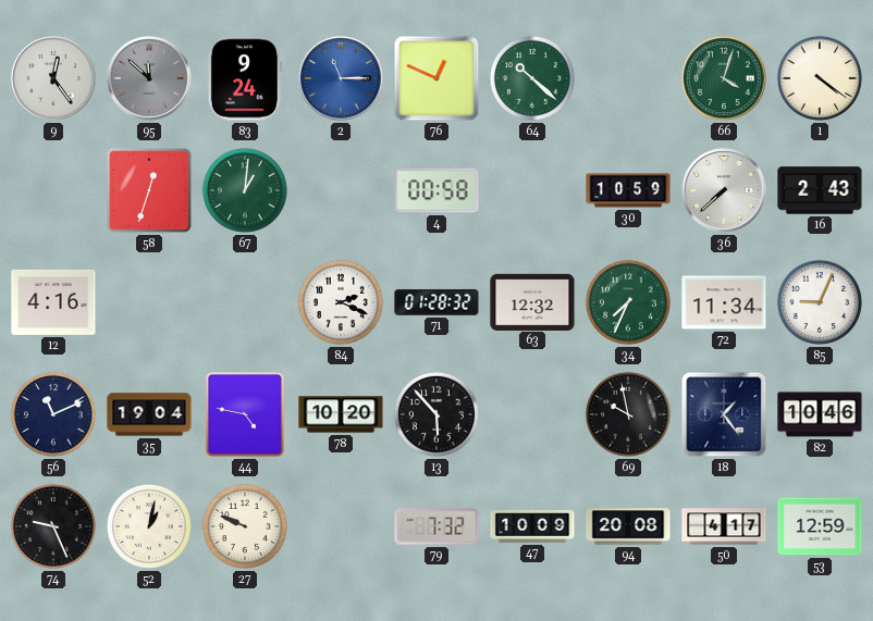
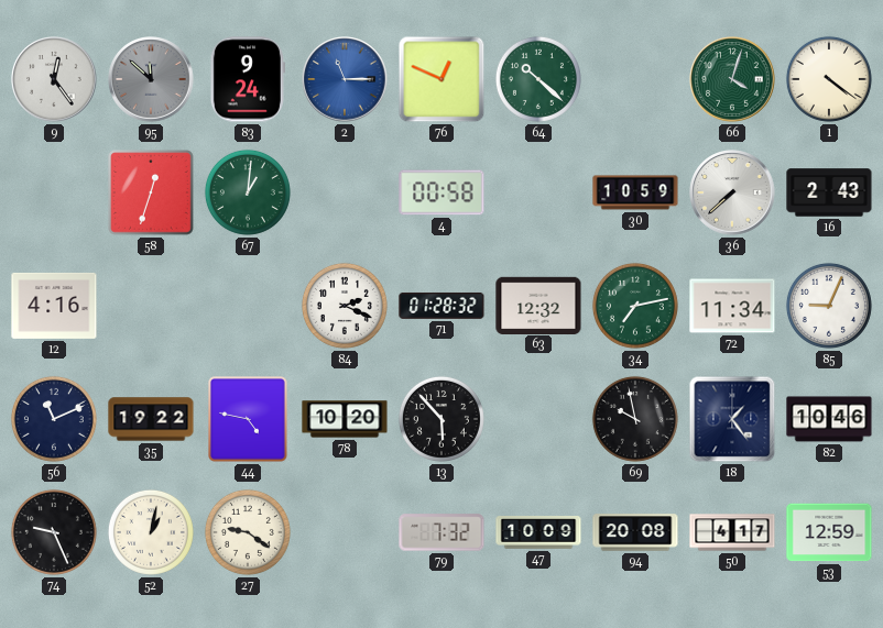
34: 7:34 -> 7:13 (635, 306)
35: 19:04 -> 19:22 (151, 419)
27: 9:49 -> 9:21 (248, 532)
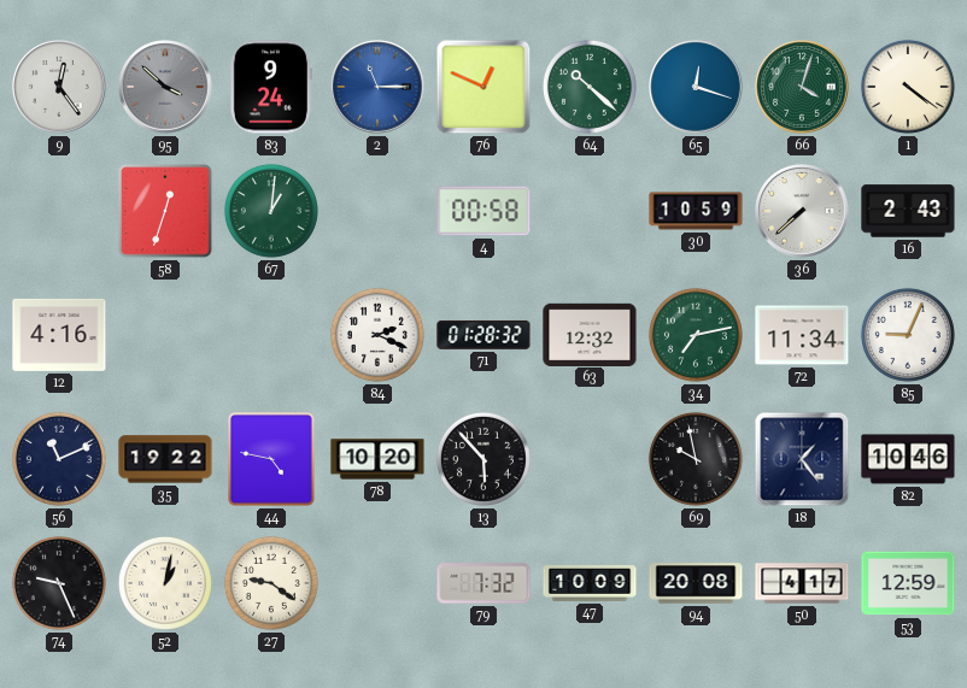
95: 11:52 -> 3:52 (165, 87)
65: none -> 12:18 (696, 87)
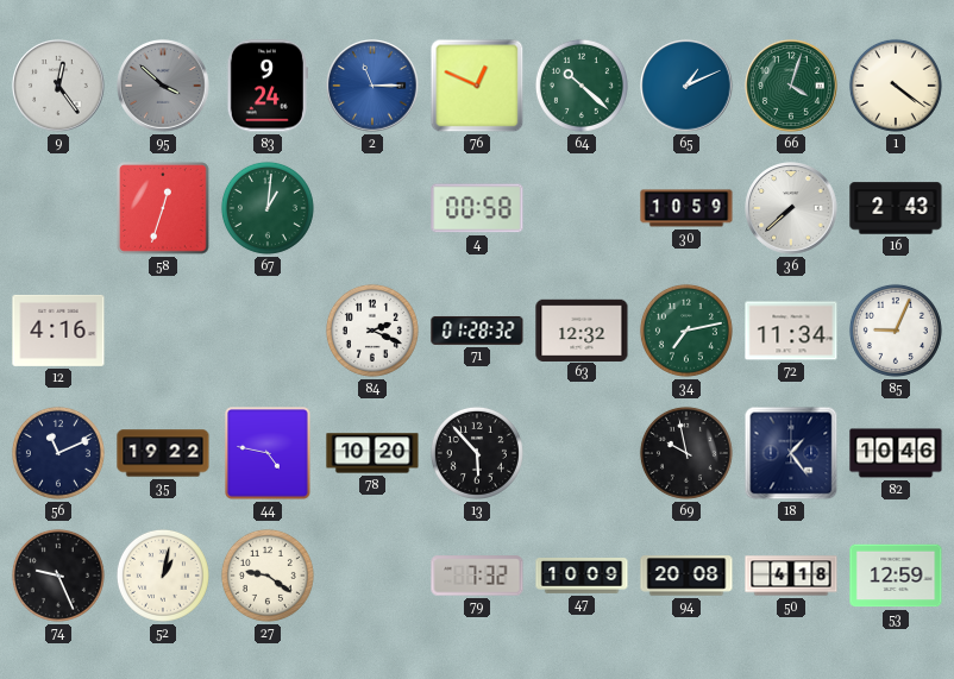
65: 12:18 -> 1:11 (686, 86)
50: 4:17 -> 4:18 (791, 576)
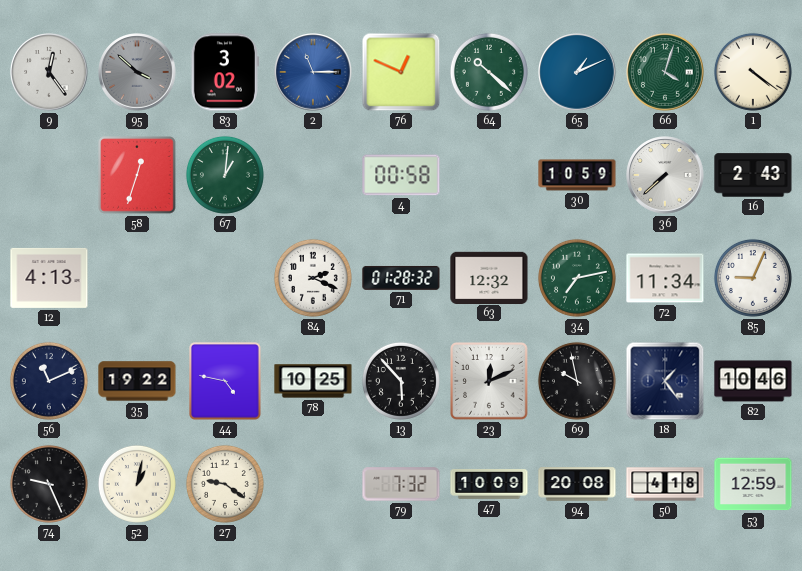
83: 9:24 -> 3:02 (225, 72)
12: 4:16 -> 4:13 (49, 278)
78: 10:20 -> 10:25 (313, 381)
23: none -> 12:11 (489, 381)
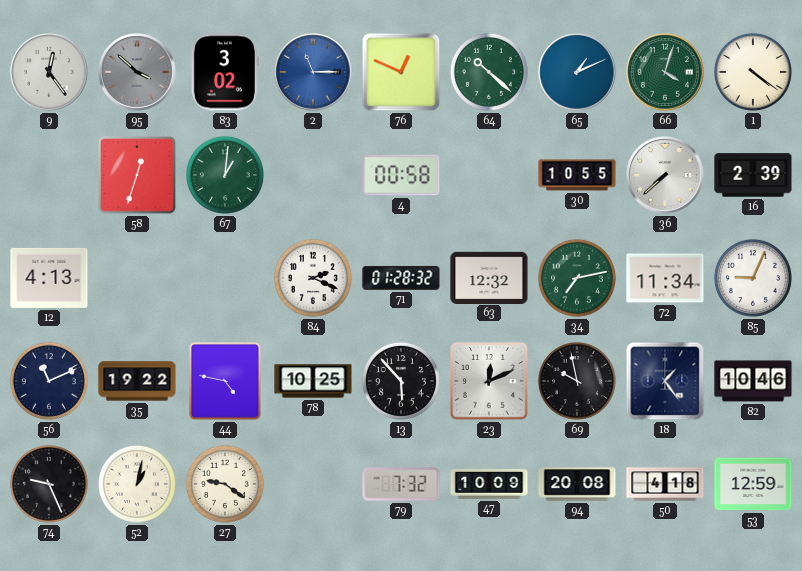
30: 10:59 -> 10:55 (577, 175)
16: 2:43 -> 2:39 (753, 175)
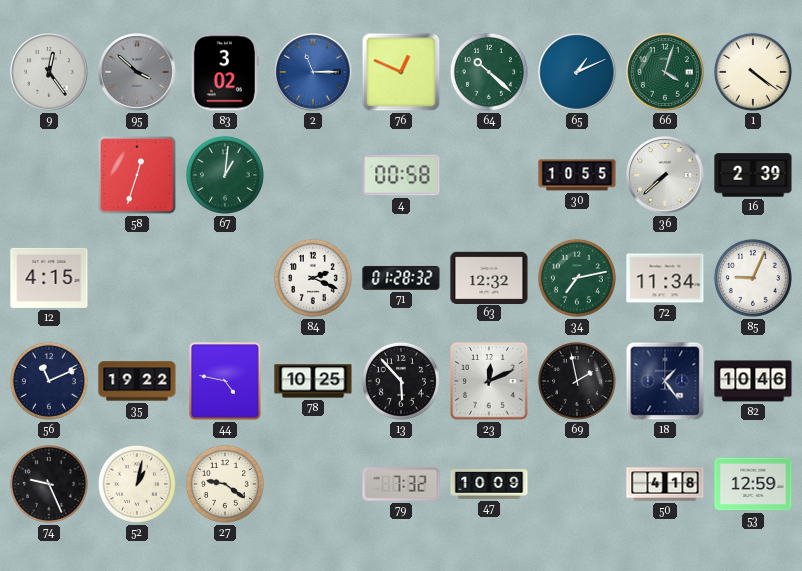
12: 4:13 -> 4:15 (49, 278)
69: 9:58 -> 1:58 (577, 381)
94: 20:08 -> none (577, 484)
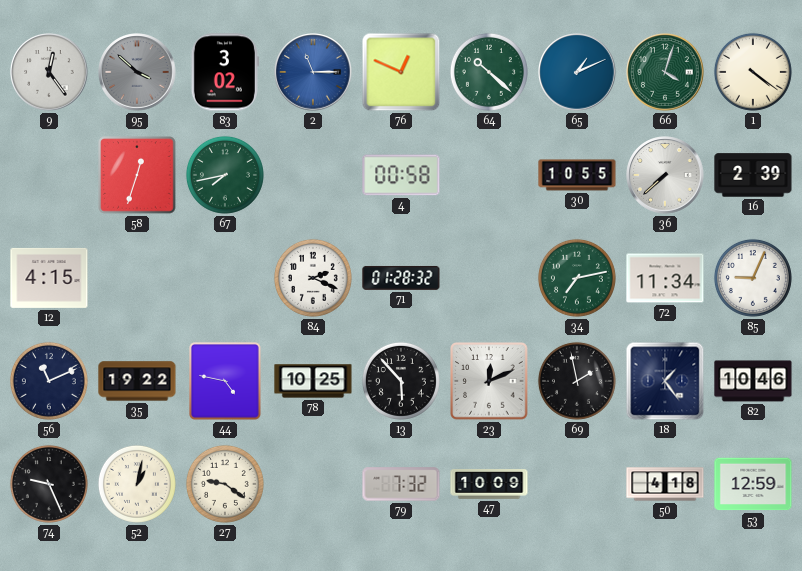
67: 1:01 -> 7:43 (225, 175)
63: 12:32 -> none (489, 277)
